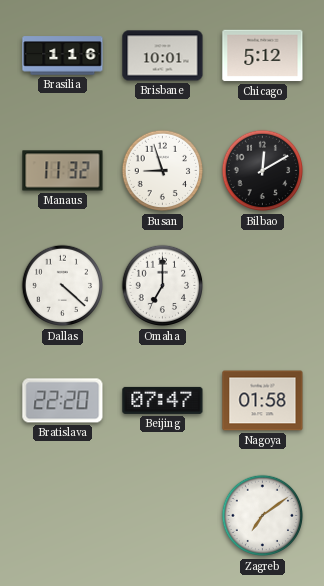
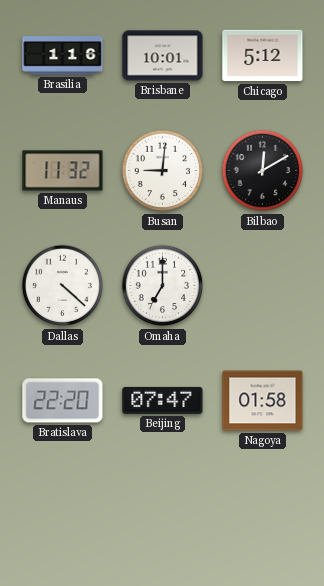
Busan: 8:57 -> 9:01 (163, 171)
Zagreb: 7:09 -> none (263, 516)
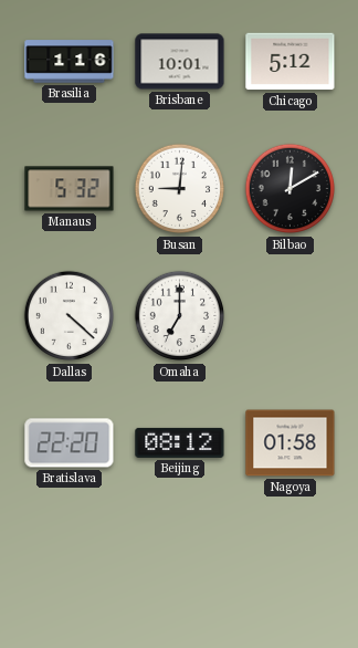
Manaus: 11:32 -> 5:32 (70, 189)
Beijing: 07:47 -> 08:12 (180, 442)
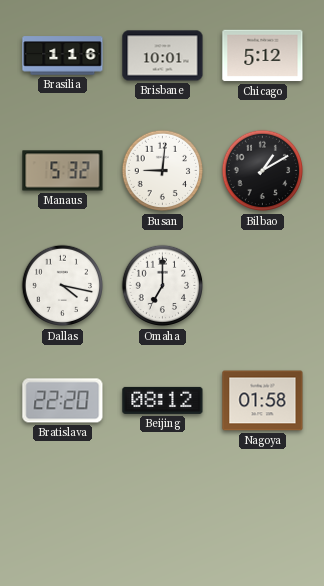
Bilbao: 12:10 -> 1:10 (263, 171)
Dallas: 4:22 -> 4:17 (63, 286)
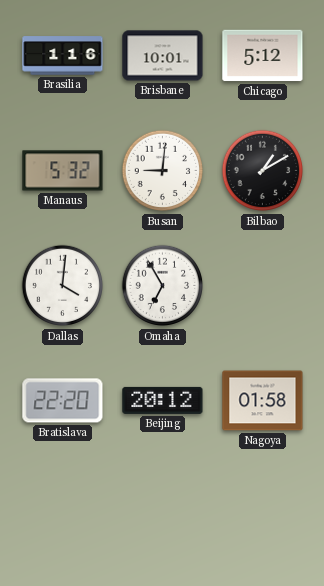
Dallas: 4:17 -> 4:01 (63, 286)
Omaha: 7:00 -> 6:55 (163, 286)
Beijing: 08:12 -> 20:12 (163, 400)
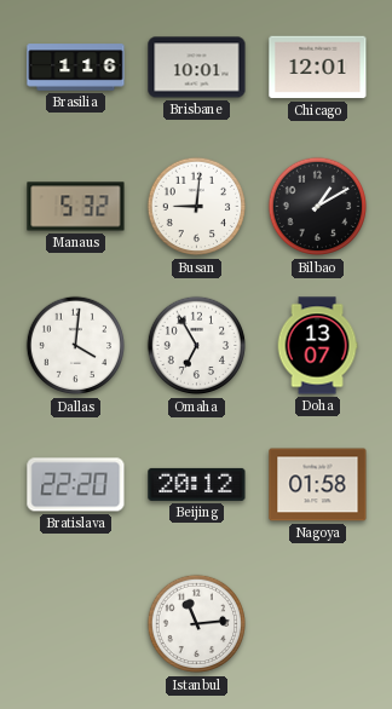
Chicago: 5:12 -> 12:01 (318, 68)
Doha: none -> 13:07 (317, 346)
Istanbul: none -> 11:14 (197, 624)
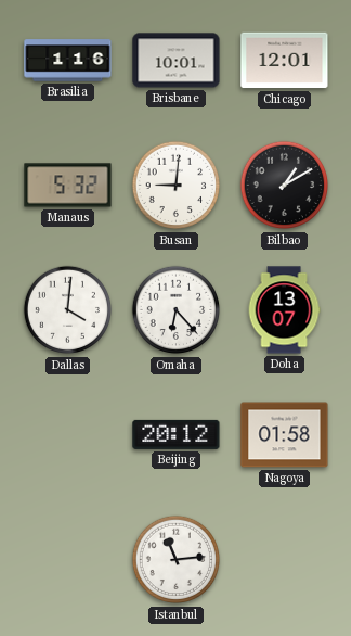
Omaha: 6:55 -> 6:23 (177, 310)
Bratislava: 22:20 -> none (76, 485)
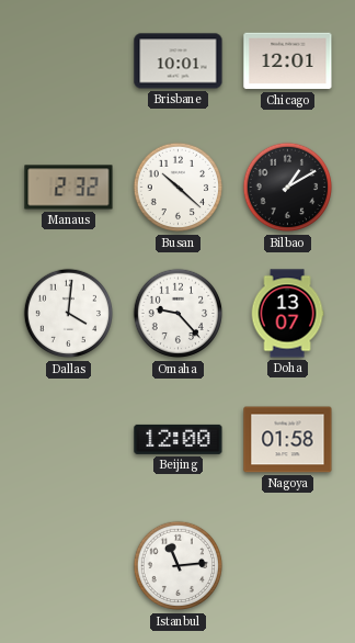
Brasilia: 1:16 -> none (68, 61)
Manaus: 5:32 -> 2:32 (69, 188)
Busan: 9:01 -> 10:22 (179, 188)
Omaha: 6:23 -> 9:23 (179, 314)
Beijing: 20:12 -> 12:00 (179, 439)
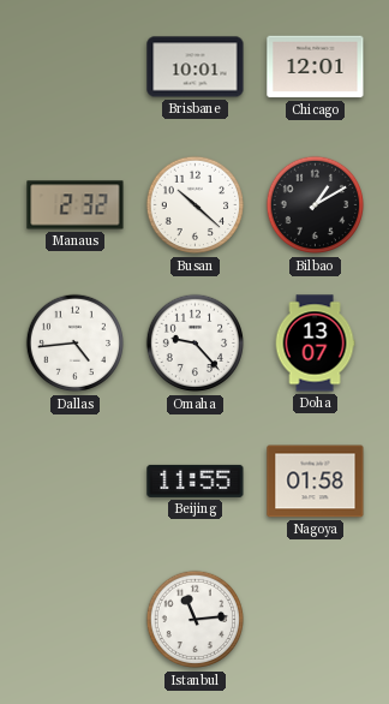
Dallas: 4:01 -> 4:44 (76, 344)
Beijing: 12:00 -> 11:55 (196, 481)
